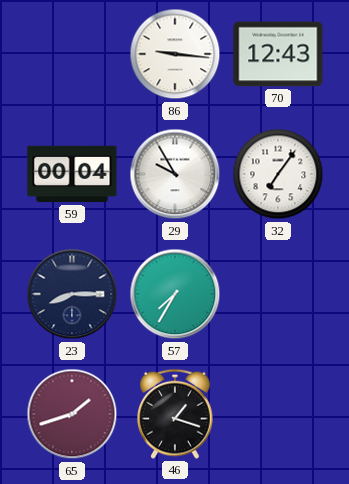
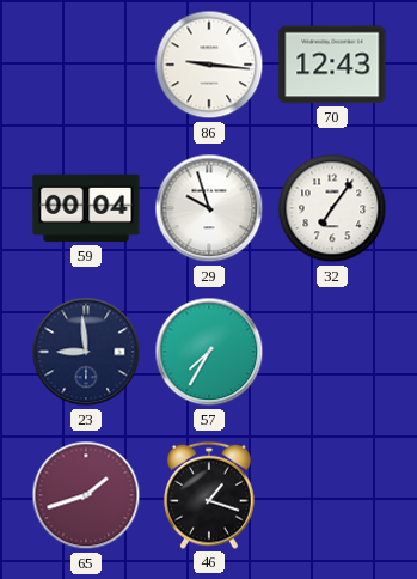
29: 9:55 -> 9:57 (209, 208)
23: 8:15 -> 8:59 (86, 352)
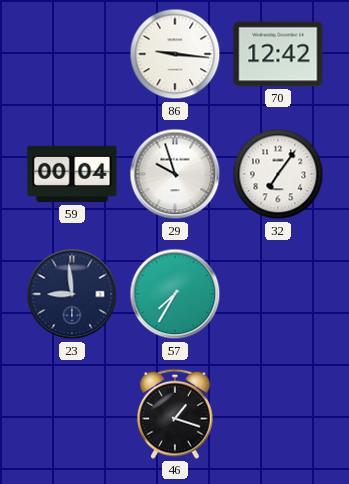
70: 12:43 -> 12:42 (278, 54)
65: 1:42 -> none (86, 495)
